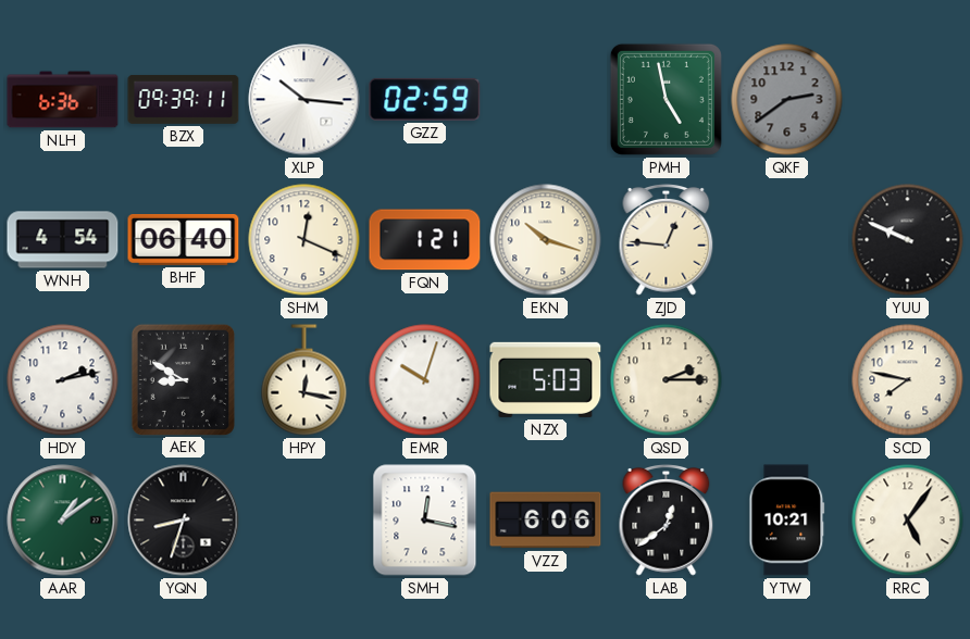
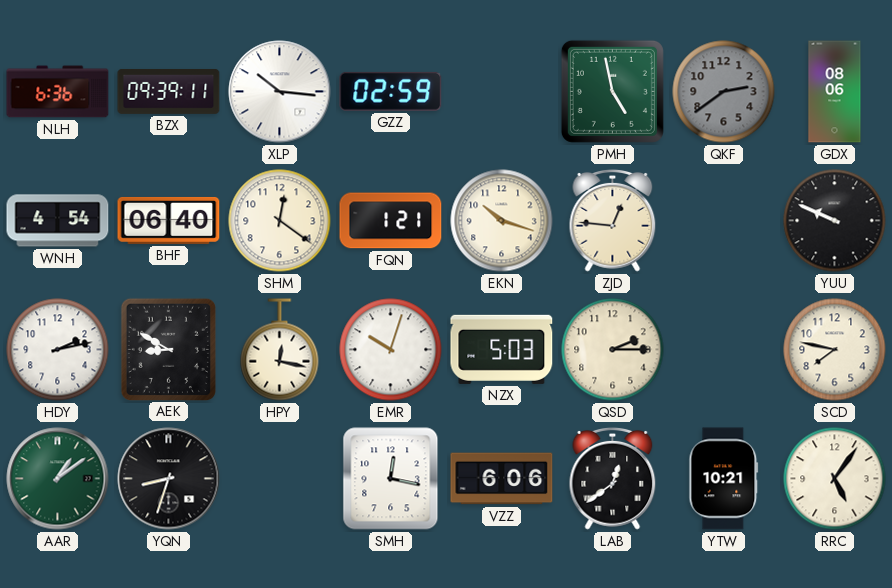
GDX: none -> 08:06 (835, 92)
SHM: 12:19 -> 12:21 (280, 221)
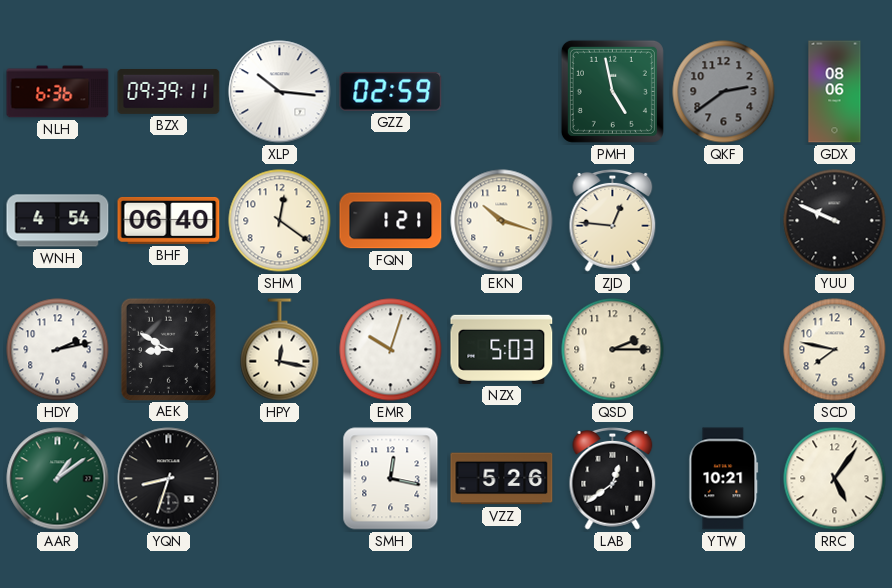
VZZ: 6:06 -> 5:26 (502, 479)
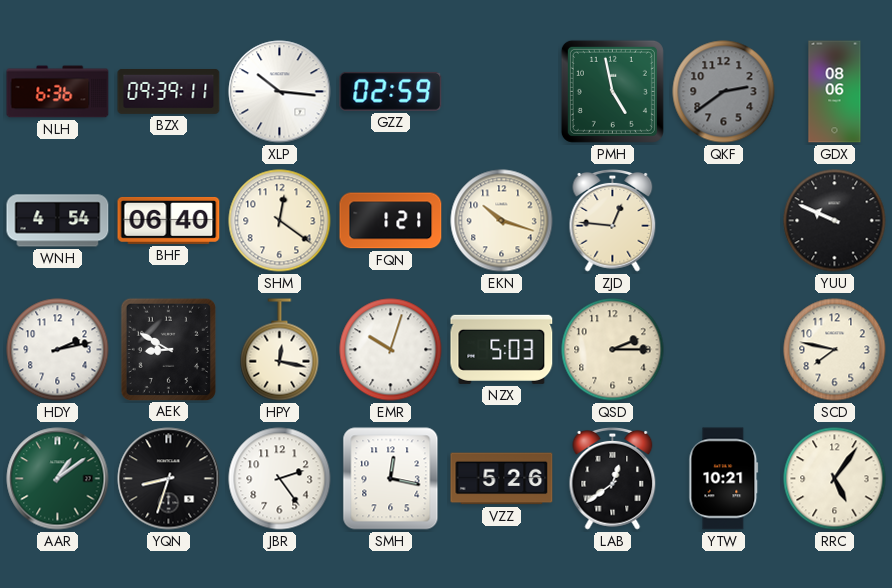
JBR: none -> 2:24 (280, 479)
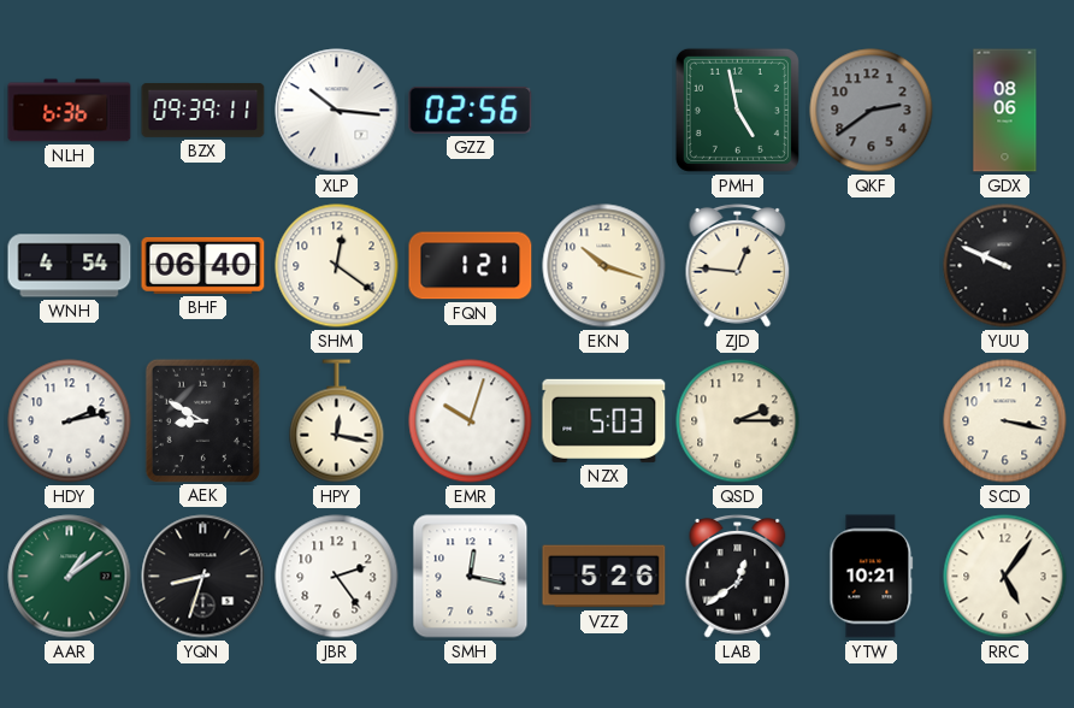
GZZ: 02:59 -> 02:56 (471, 110)
SCD: 7:47 -> 3:17 (1005, 421)
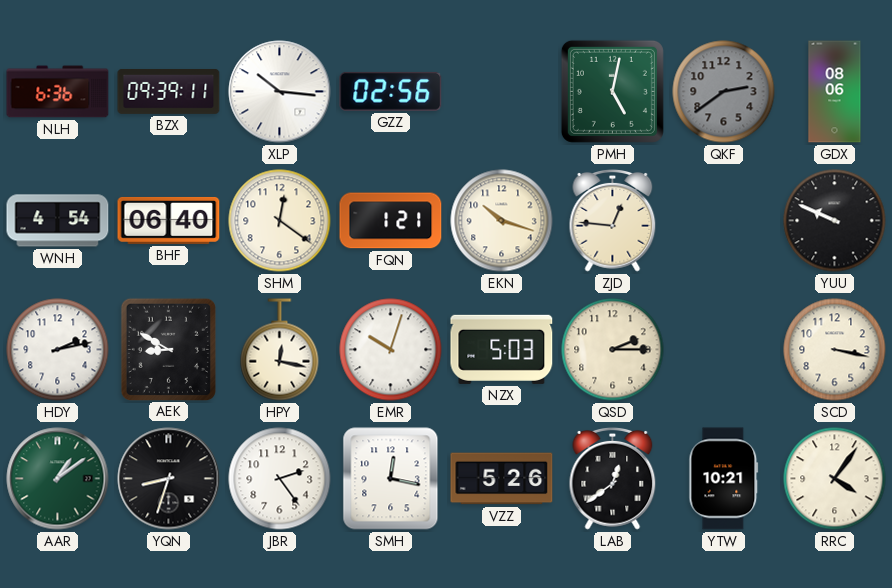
PMH: 4:58 -> 5:02 (612, 91)
RRC: 5:06 -> 4:06 (835, 479)
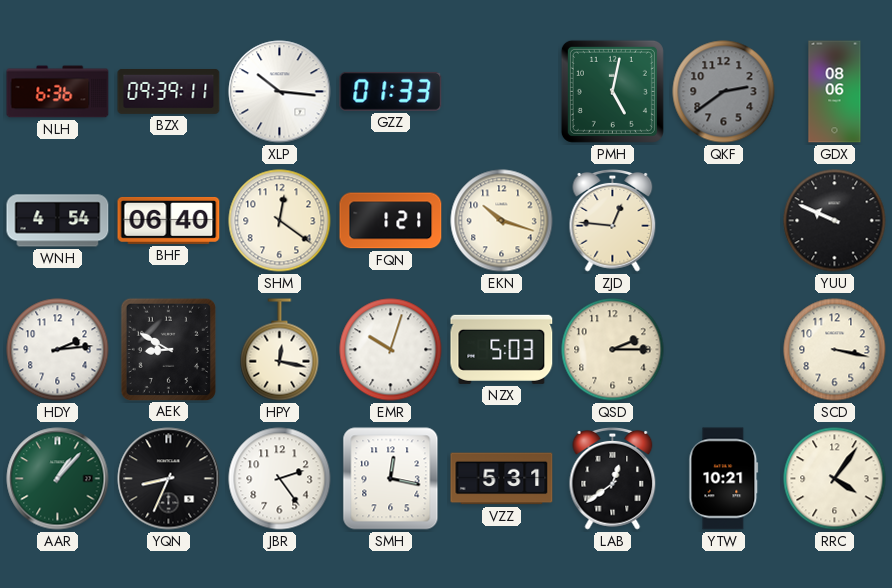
GZZ: 02:56 -> 01:33 (391, 91)
HDY: 2:13 -> 2:14 (58, 350)
AAR: 1:09 -> 1:07 (58, 479)
YQN: 8:33 -> 8:34 (169, 479)
VZZ: 5:26 -> 5:31 (502, 479)
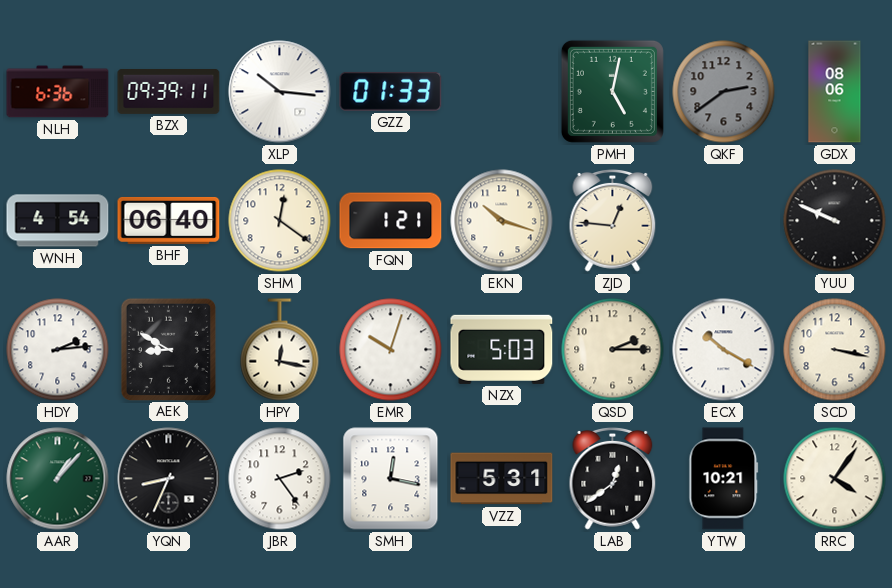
ECX: none -> 10:20 (724, 350)
